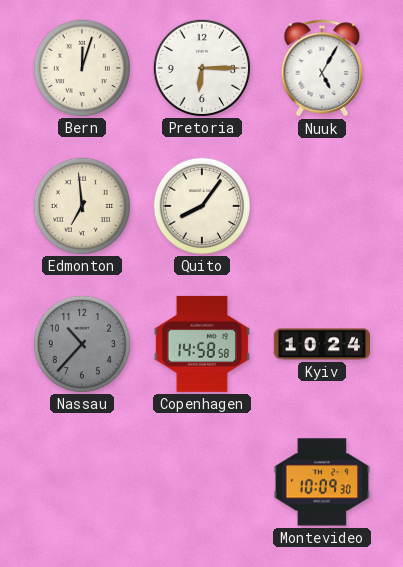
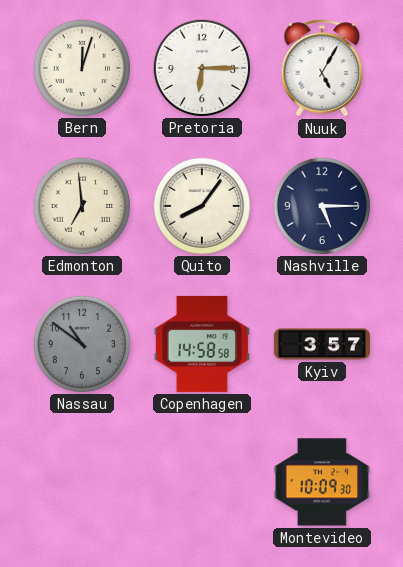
Nashville: none -> 5:15 (321, 205)
Nassau: 10:37 -> 10:51 (81, 343)
Kyiv: 10:24 -> 3:57 (322, 344)
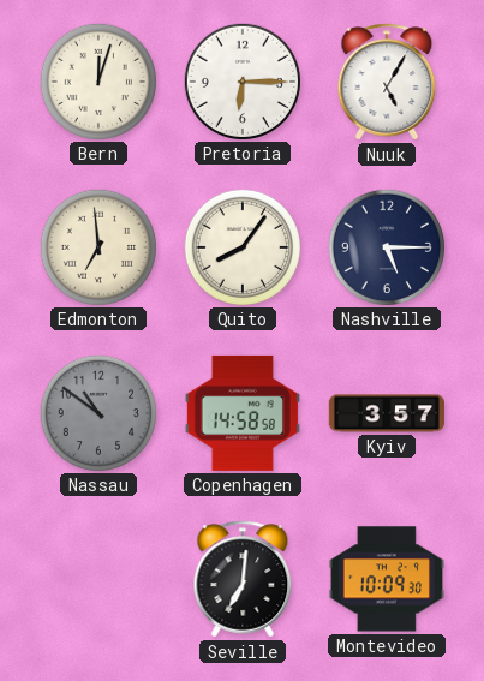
Seville: none -> 7:01 (243, 579)
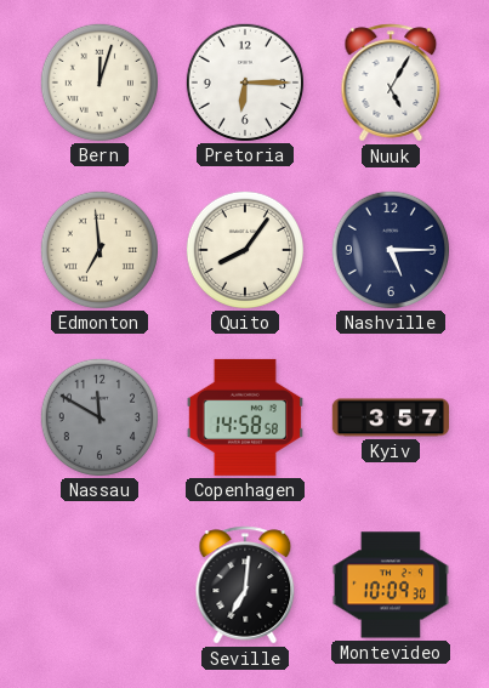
Nassau: 10:51 -> 11:50 (98, 416)
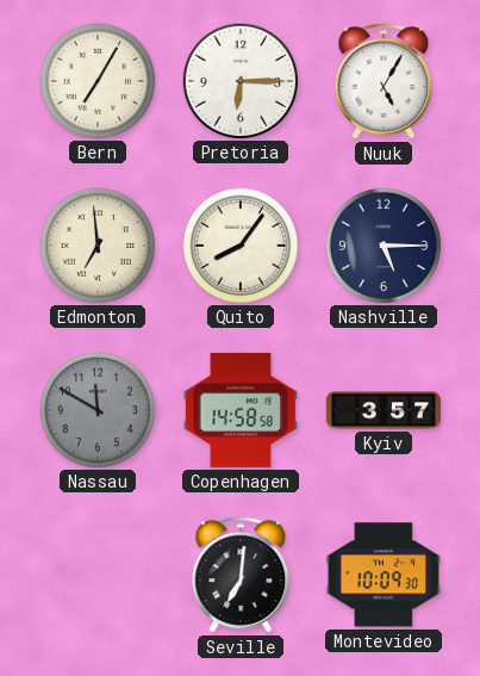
Bern: 12:03 -> 7:05 (96, 80)
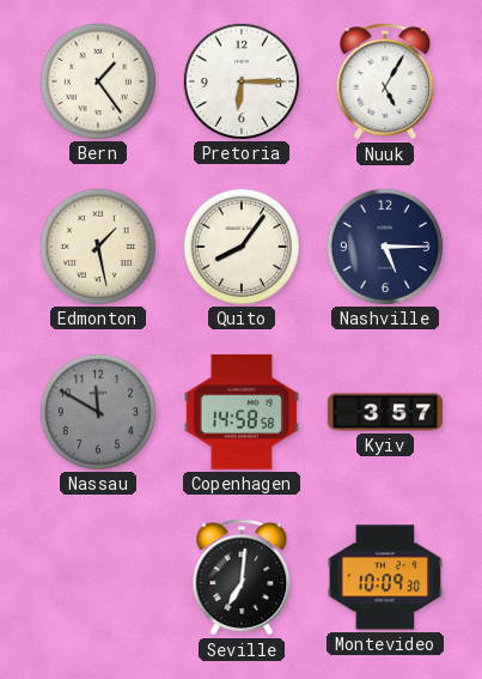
Bern: 7:05 -> 1:24 (97, 80)
Edmonton: 6:59 -> 1:28 (97, 245)
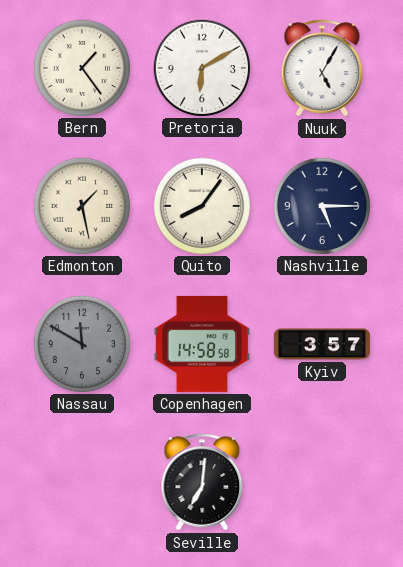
Pretoria: 6:15 -> 6:10 (201, 67)
Montevideo: 10:09 -> none (384, 577)
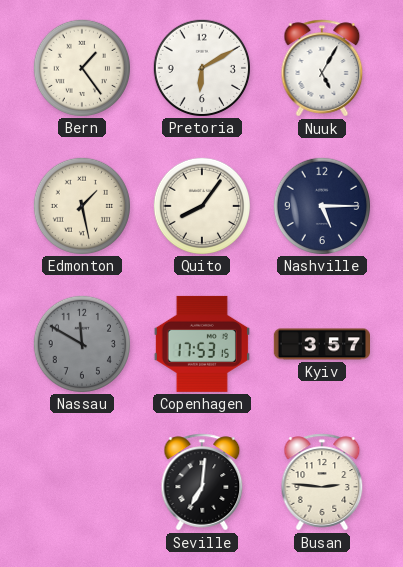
Copenhagen: 14:58 -> 17:53 (202, 344)
Busan: none -> 2:46 (322, 482)
